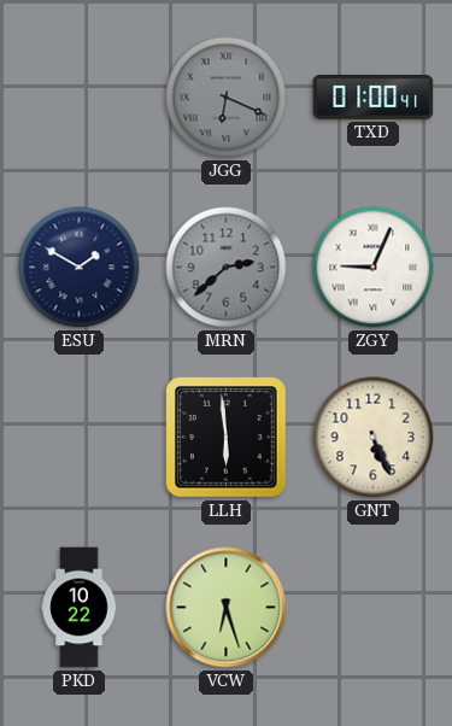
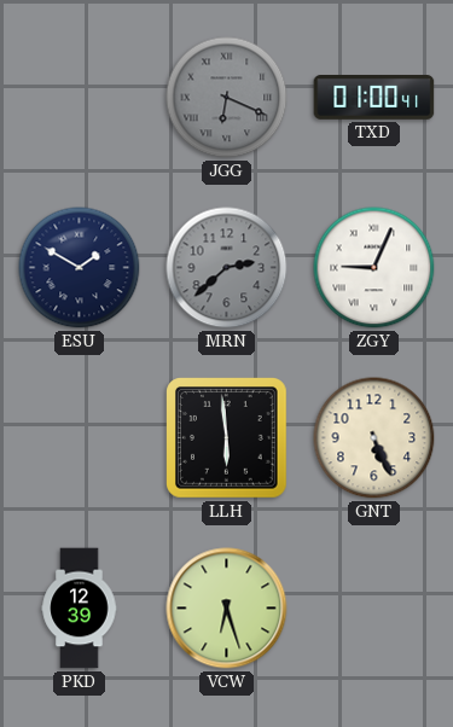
PKD: 10:22 -> 12:39 (80, 609)
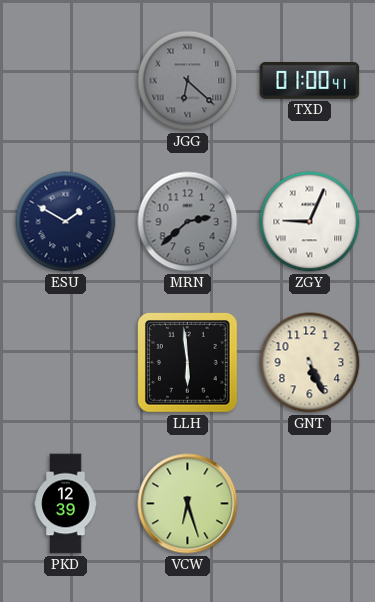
JGG: 6:19 -> 6:22 (188, 81)
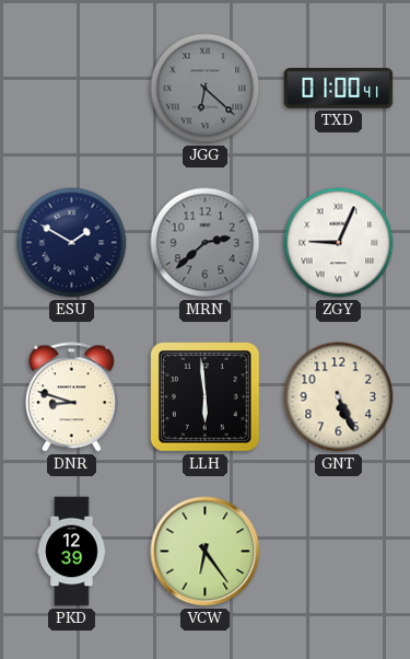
DNR: none -> 8:48 (71, 397)
VCW: 6:27 -> 6:24 (206, 552)
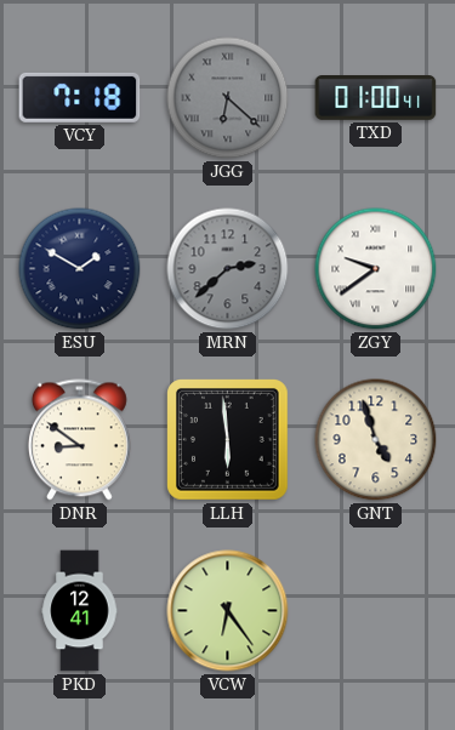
VCY: none -> 7:18 (80, 97)
ZGY: 9:04 -> 9:39 (376, 269)
DNR: 8:48 -> 8:51 (79, 440)
GNT: 5:26 -> 4:57 (376, 440)
PKD: 12:39 -> 12:41 (80, 611)
